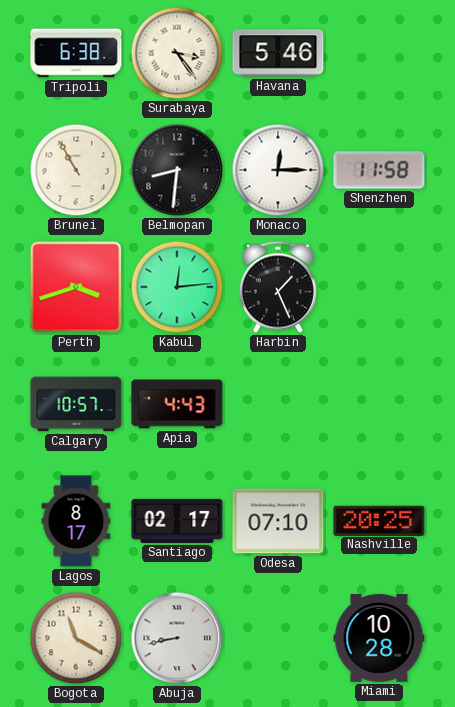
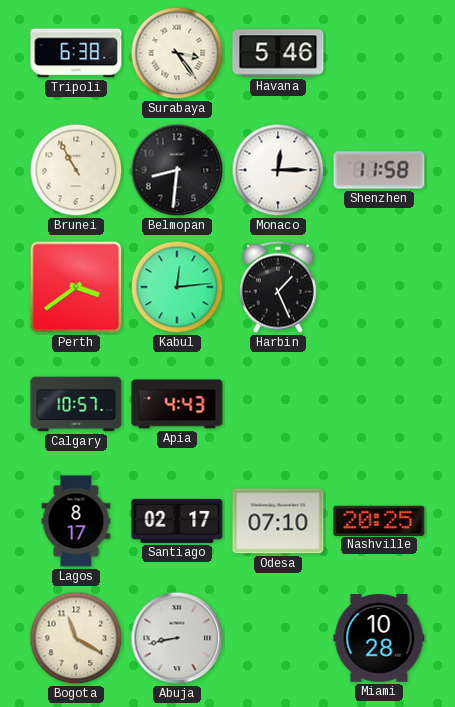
Perth: 3:42 -> 3:39 (76, 287)
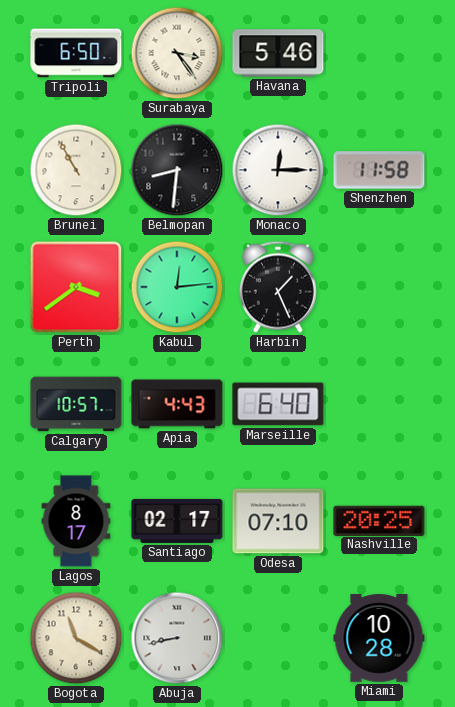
Tripoli: 6:38 -> 6:50 (76, 53)
Marseille: none -> 6:40 (278, 404)
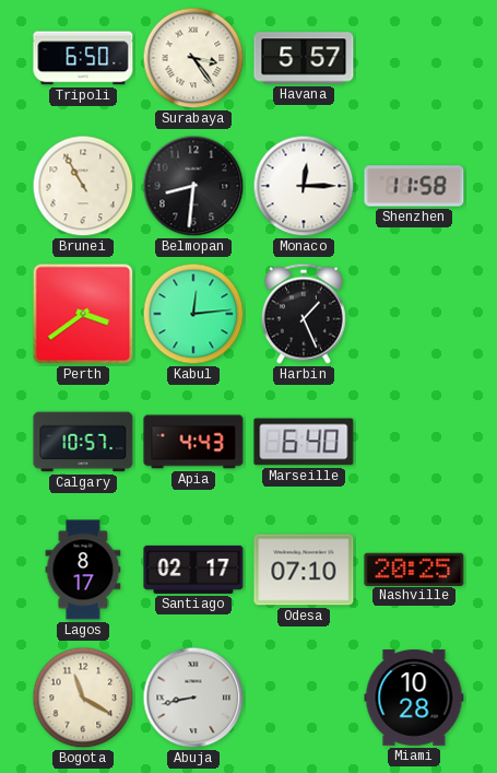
Havana: 5:46 -> 5:57 (304, 58)
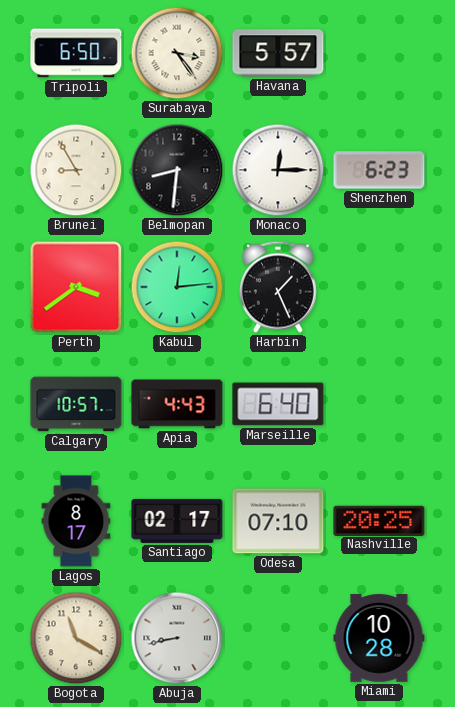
Brunei: 10:55 -> 8:55 (76, 170)
Shenzhen: 11:58 -> 6:23 (379, 170)
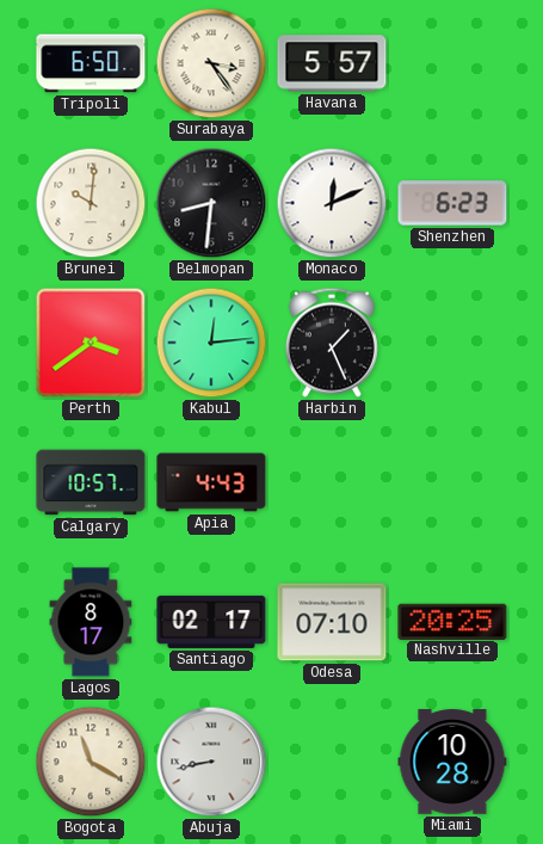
Brunei: 8:55 -> 10:01 (91, 203)
Monaco: 12:15 -> 12:11 (332, 203)
Marseille: 6:40 -> none (278, 404)
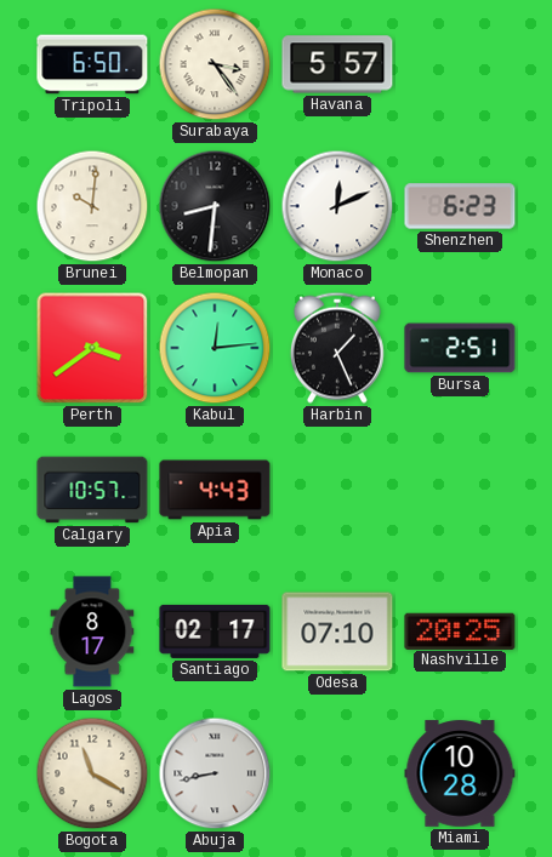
Bursa: none -> 2:51 (460, 348)
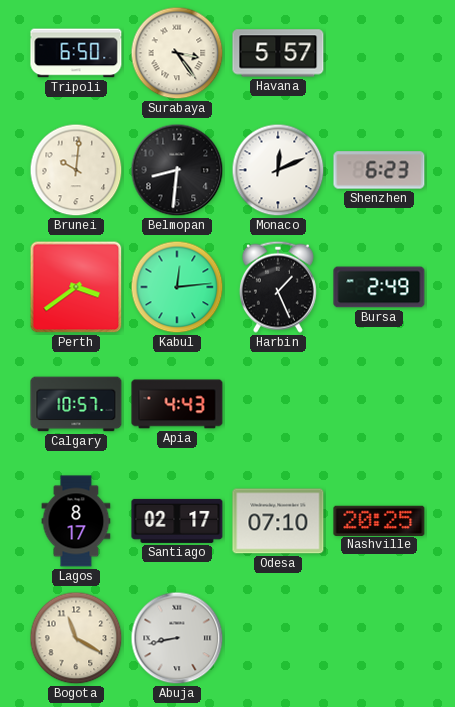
Bursa: 2:51 -> 2:49 (379, 287)
Miami: 10:28 -> none (460, 773)
